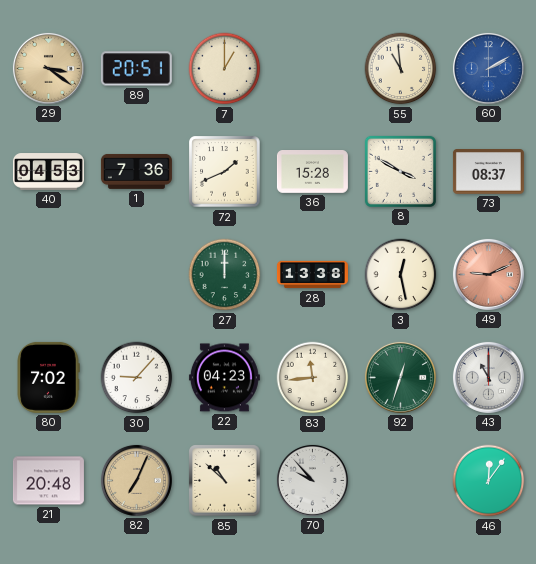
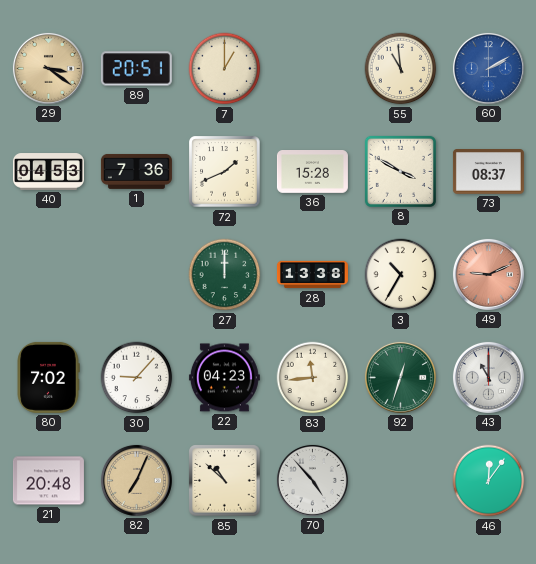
3: 12:28 -> 10:35 (401, 275)
70: 9:53 -> 4:53 (312, 480)
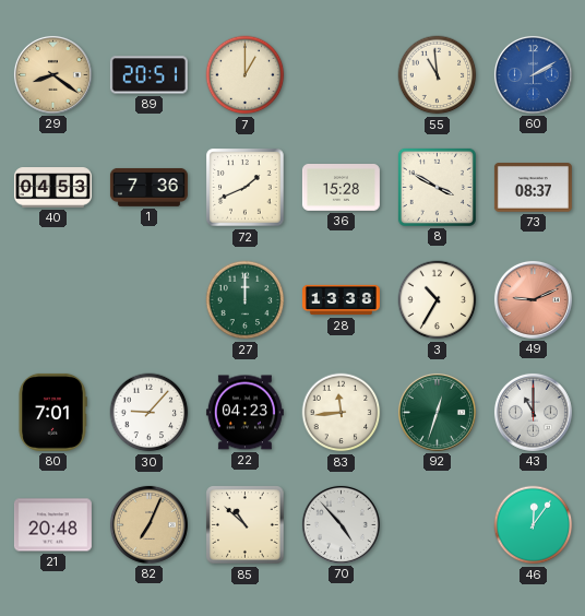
29: 3:21 -> 8:21 (52, 74)
80: 7:02 -> 7:01 (52, 412)
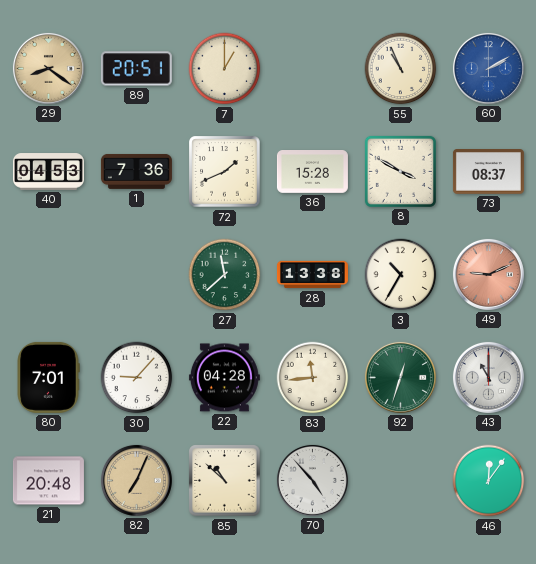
55: 10:59 -> 10:56 (401, 69)
27: 12:00 -> 11:38 (225, 275)
22: 04:23 -> 04:28 (224, 378)
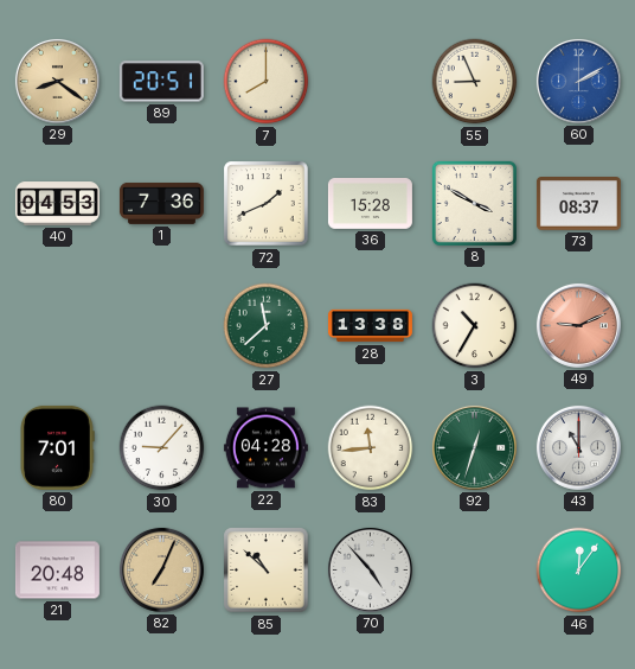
7: 1:00 -> 8:00 (267, 82)
55: 10:56 -> 8:56 (475, 82)
